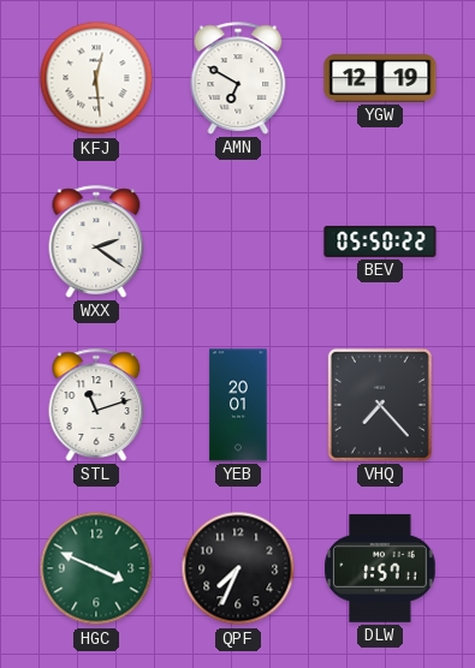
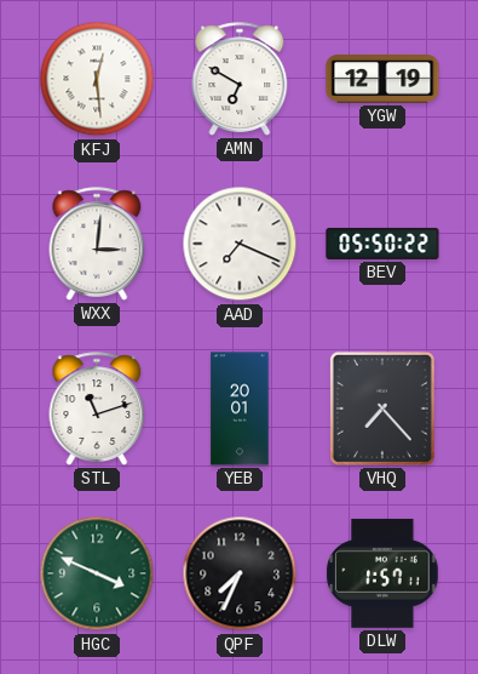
WXX: 2:21 -> 3:01 (97, 244)
AAD: none -> 7:19 (240, 244)
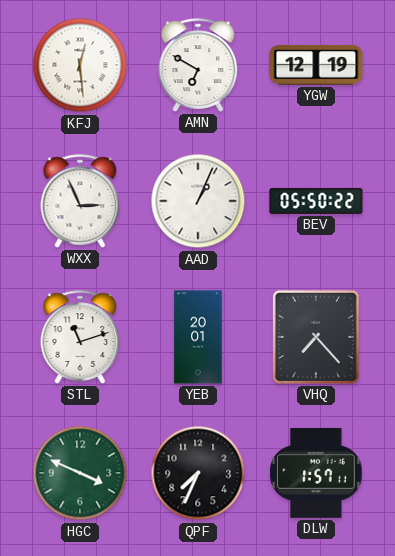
WXX: 3:01 -> 2:56 (80, 201)
AAD: 7:19 -> 1:04 (198, 201)
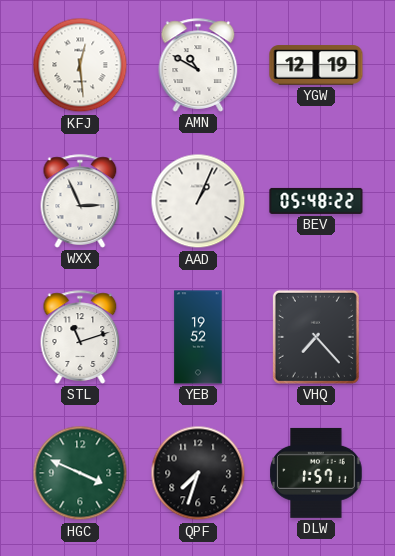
AMN: 6:50 -> 10:50 (198, 65)
BEV: 05:50 -> 05:48 (316, 201)
YEB: 20:01 -> 19:52 (198, 337)
QPF: 7:34 -> 7:33 (198, 473)
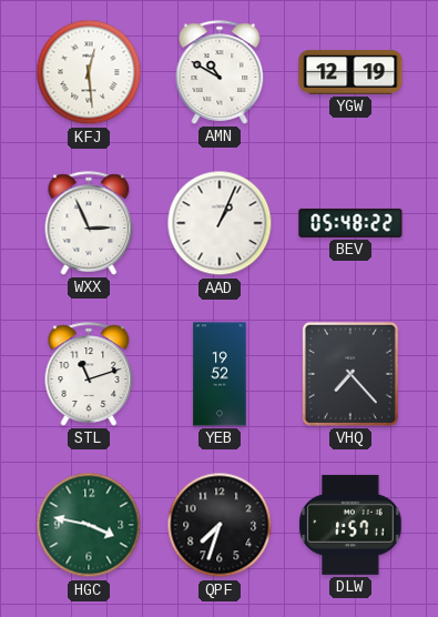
HGC: 3:49 -> 3:47 (89, 525)
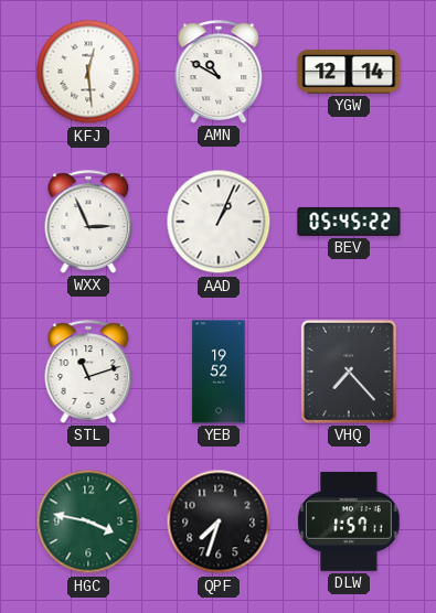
YGW: 12:19 -> 12:14 (349, 72)
BEV: 05:48 -> 05:45 (349, 222)
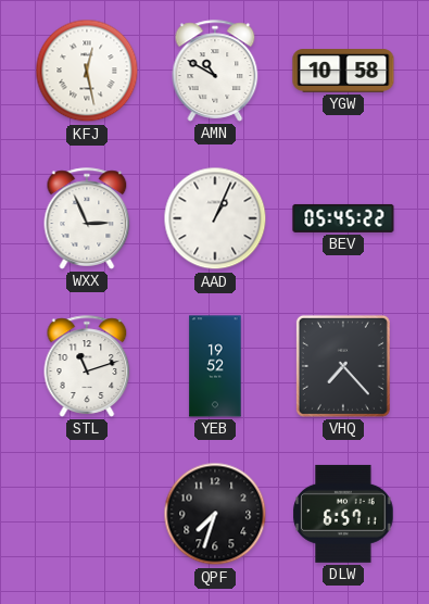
KFJ: 12:29 -> 12:28 (87, 71)
YGW: 12:14 -> 10:58 (343, 71)
HGC: 3:47 -> none (88, 521)
DLW: 1:57 -> 6:57 (343, 514)
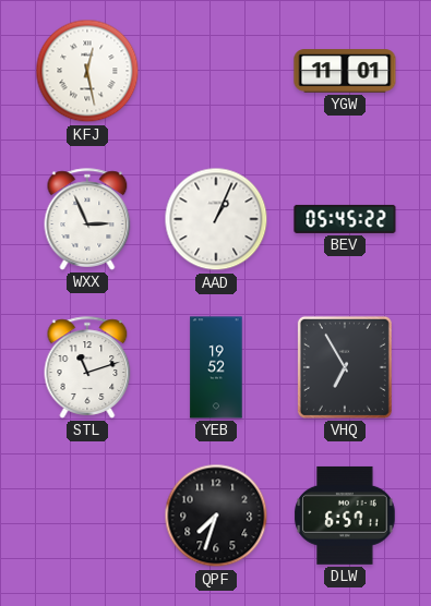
AMN: 10:50 -> none (215, 71)
YGW: 10:58 -> 11:01 (345, 71)
VHQ: 7:23 -> 6:55 (345, 367)
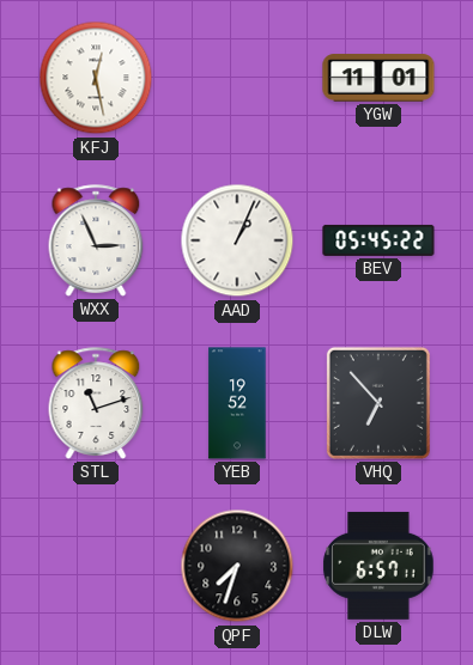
VHQ: 6:55 -> 6:53 (378, 403)
